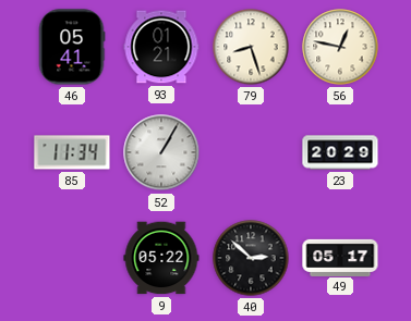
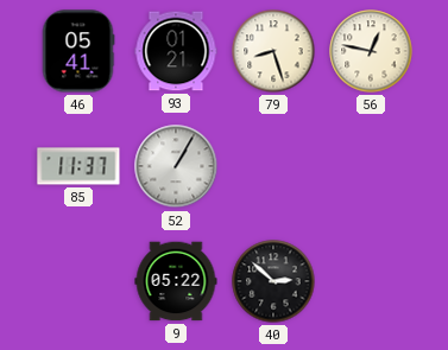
85: 11:34 -> 11:37 (78, 166)
23: 20:29 -> none (340, 152)
49: 05:17 -> none (340, 257)
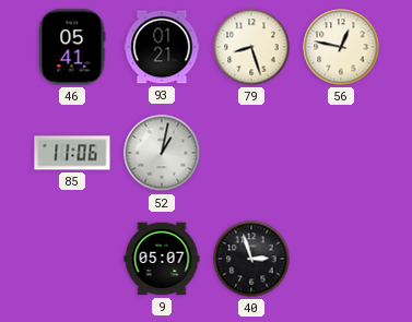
85: 11:37 -> 11:06 (72, 153)
52: 1:05 -> 1:02 (162, 153)
9: 05:22 -> 05:07 (162, 259)
40: 2:52 -> 2:57 (251, 259)
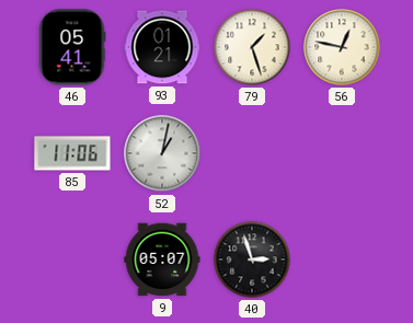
79: 8:27 -> 1:27 (252, 47)
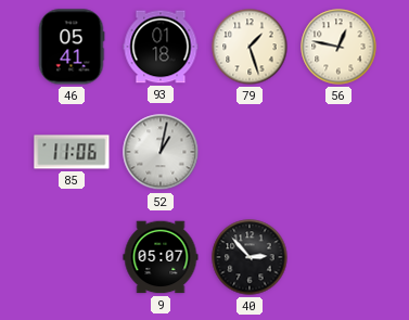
93: 01:21 -> 01:18 (161, 47)
40: 2:57 -> 2:53 (250, 257)
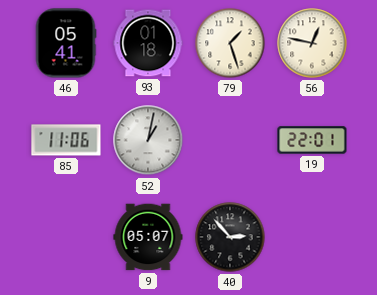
19: none -> 22:01 (312, 140)
